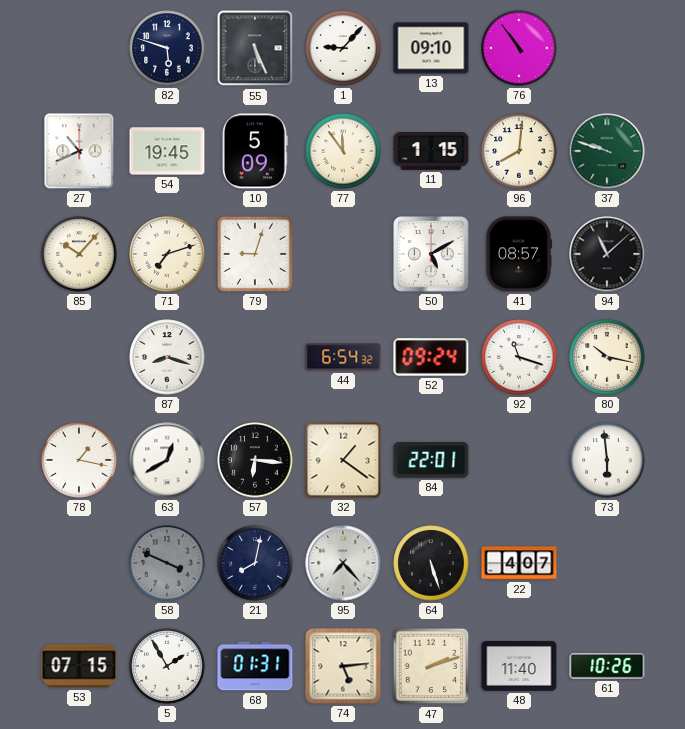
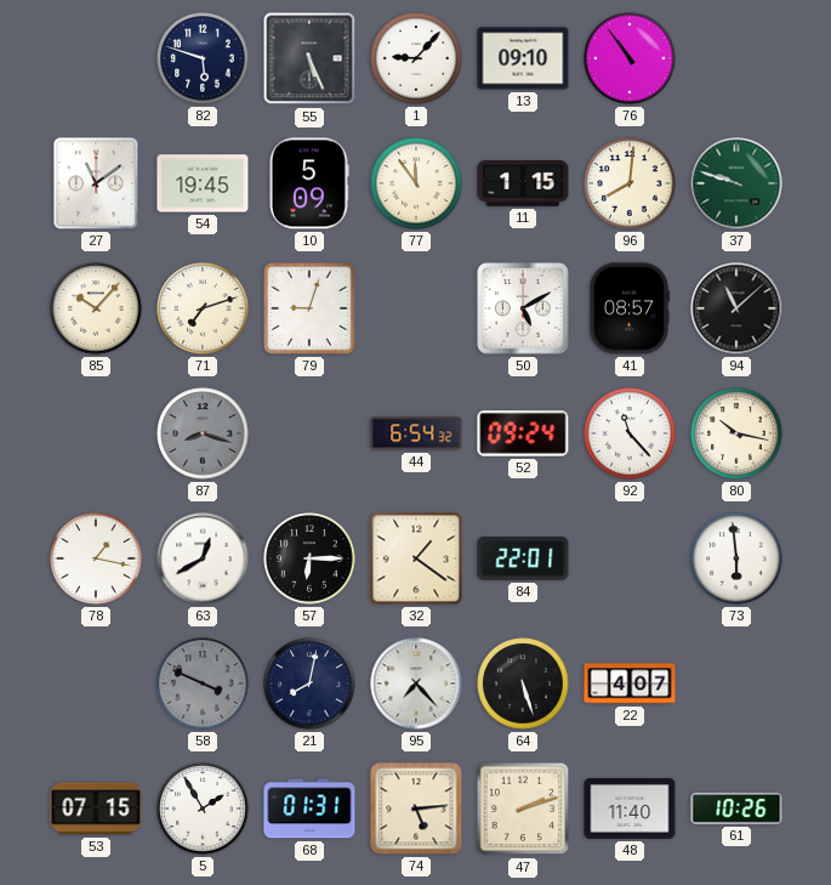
27: 10:41 -> 11:09 (96, 183)
87 dial: white -> grey (203, 433)
92: 11:18 -> 11:23 (630, 433)
57: 6:16 -> 6:15 (309, 558)
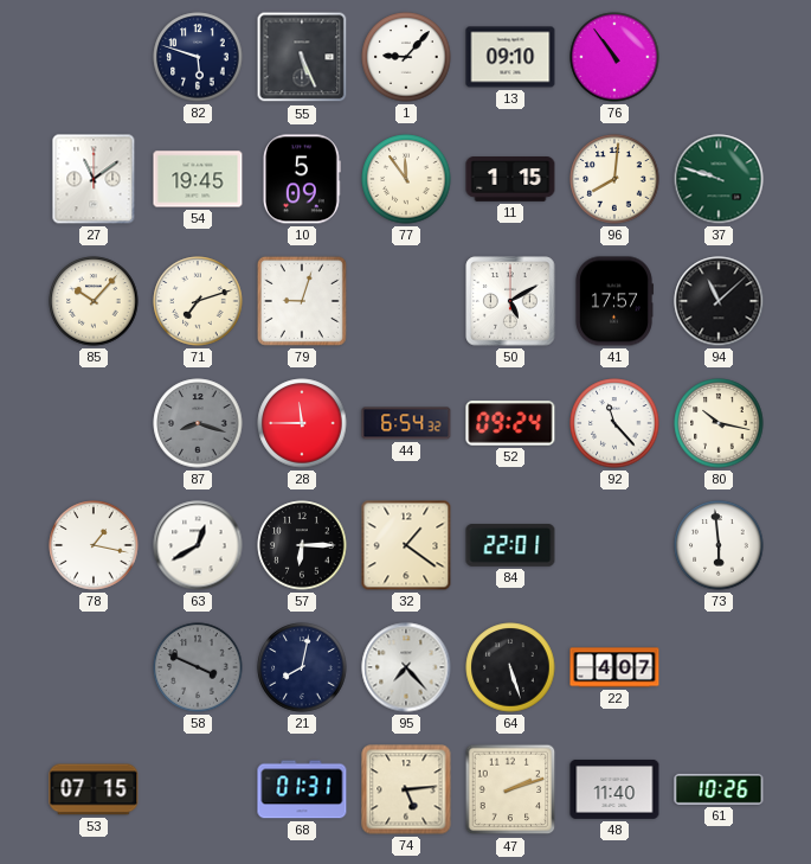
41: 08:57 -> 17:57 (613, 301)
28: none -> 11:45 (302, 423)
5: 1:55 -> none (203, 809)
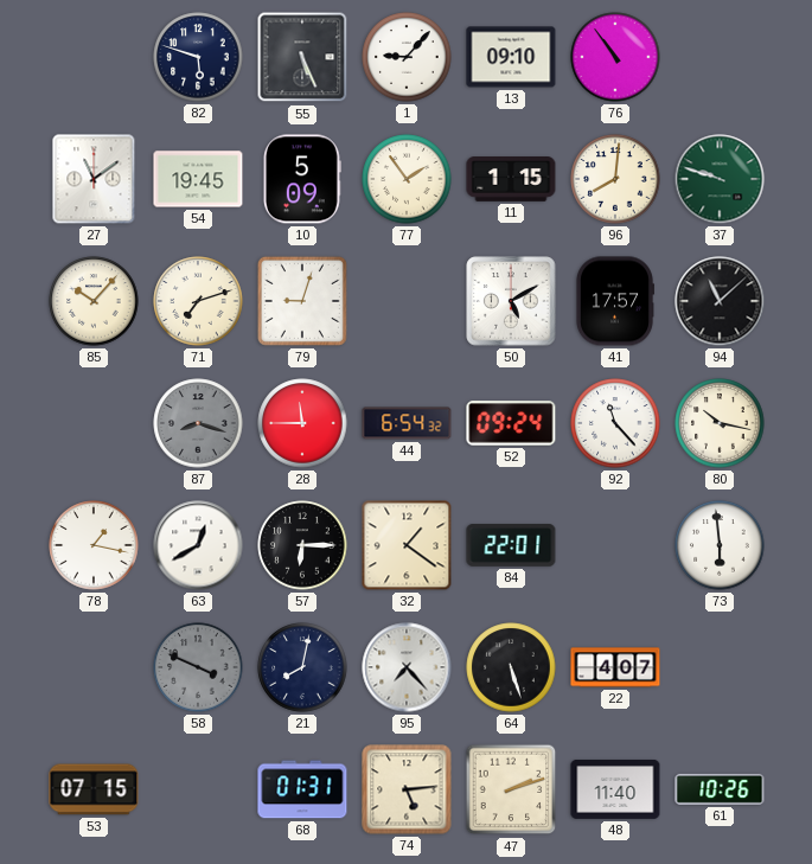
77: 11:54 -> 1:54 (407, 179)
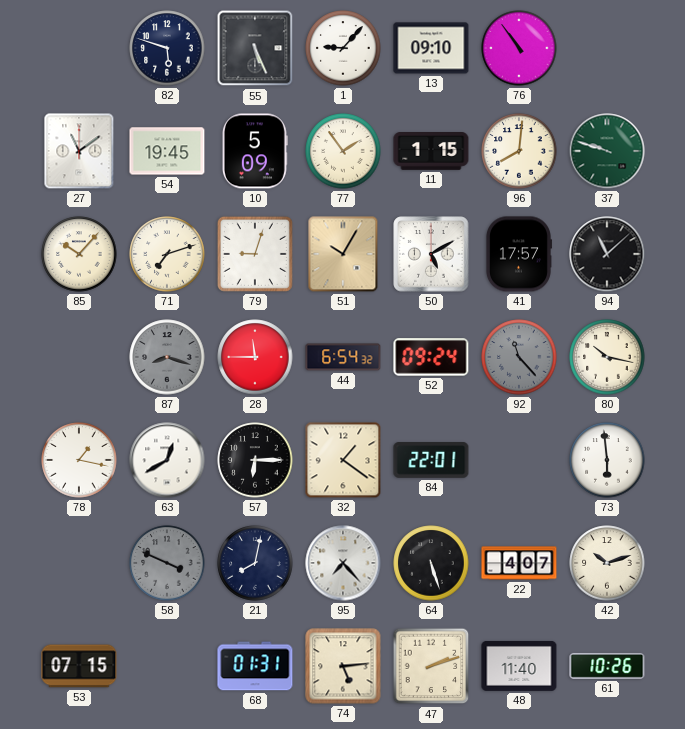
51: none -> 10:05 (343, 254)
92 dial: white -> grey (519, 357)
42: none -> 10:12 (607, 563)
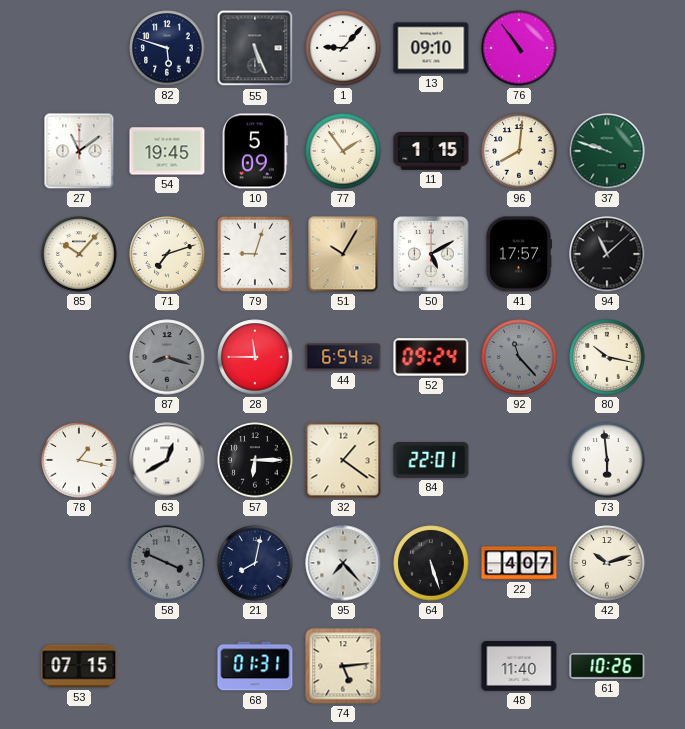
47: 2:12 -> none (431, 666)
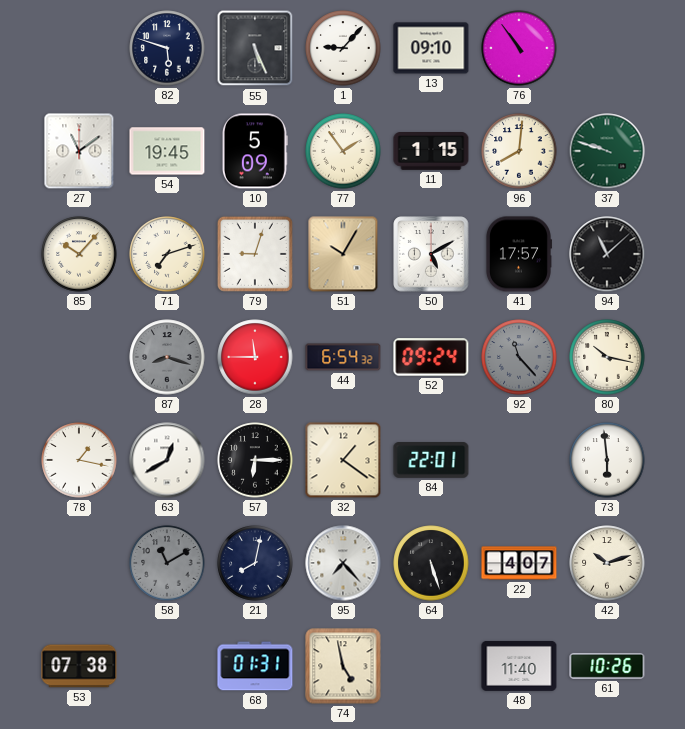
58: 3:49 -> 11:10 (167, 563)
53: 07:15 -> 07:38 (79, 666)
74: 5:14 -> 4:58 (343, 666)
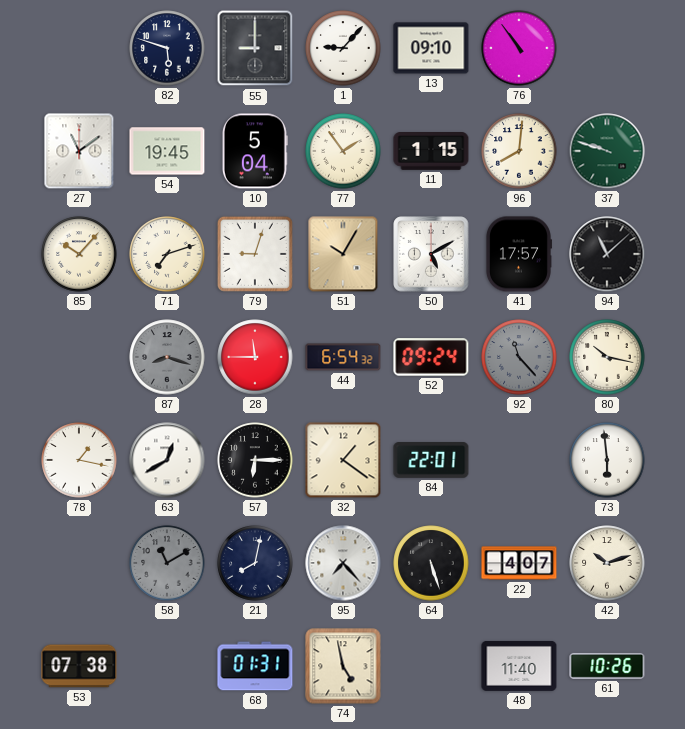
55: 5:26 -> 9:00 (255, 48)
10: 5:09 -> 5:04 (255, 151)
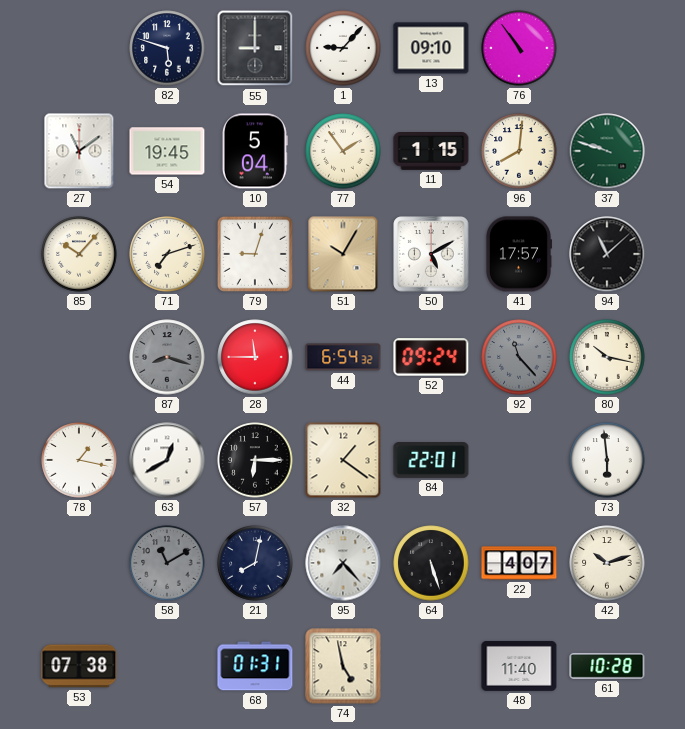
61: 10:26 -> 10:28 (607, 666)
